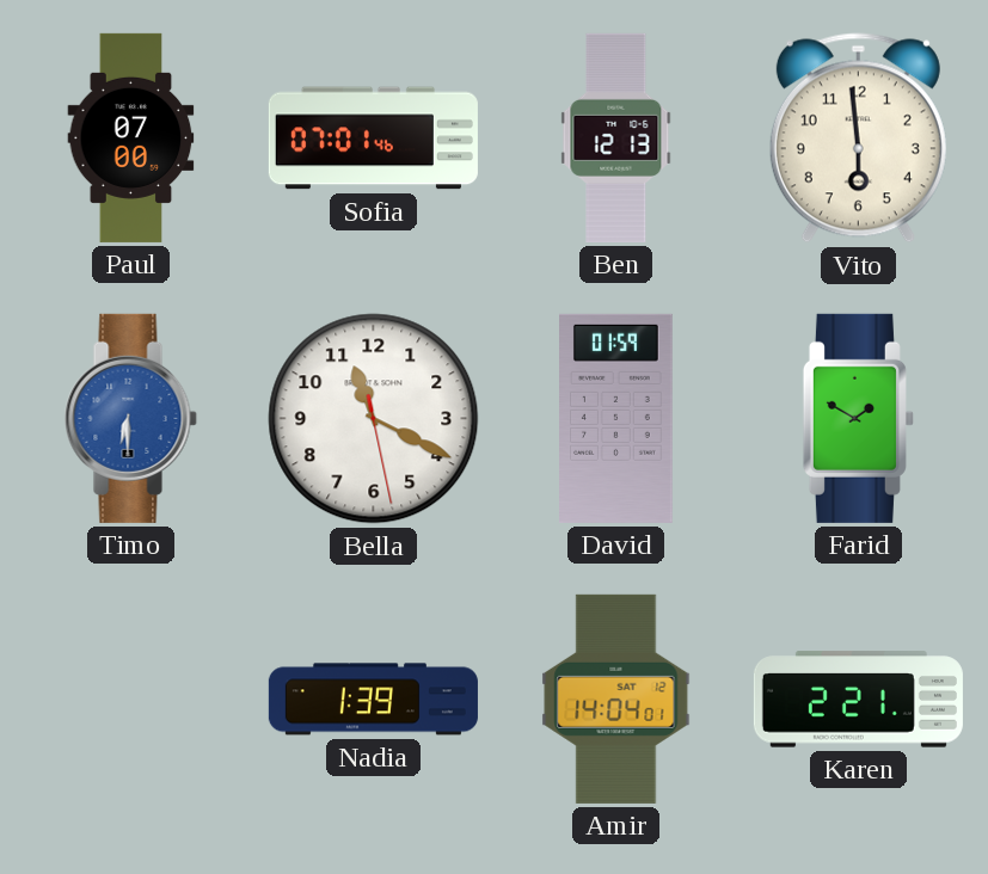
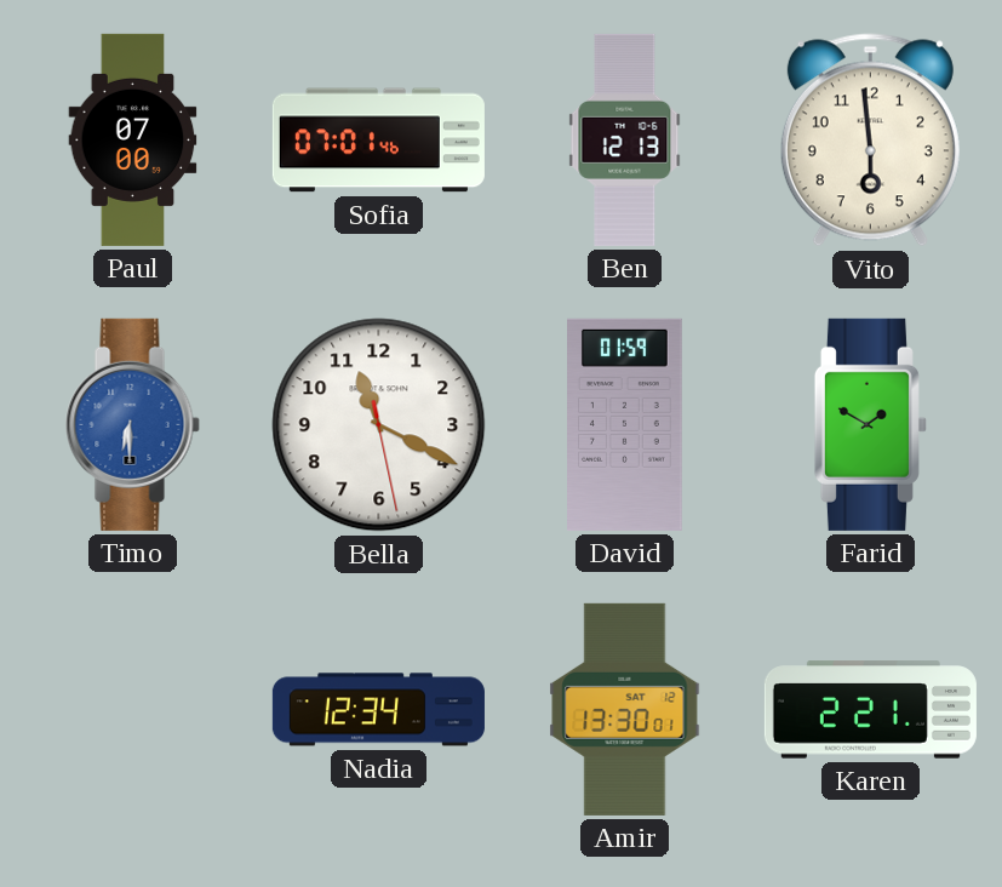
Nadia: 1:39 -> 12:34 (378, 710)
Amir: 14:04 -> 13:30 (625, 709)
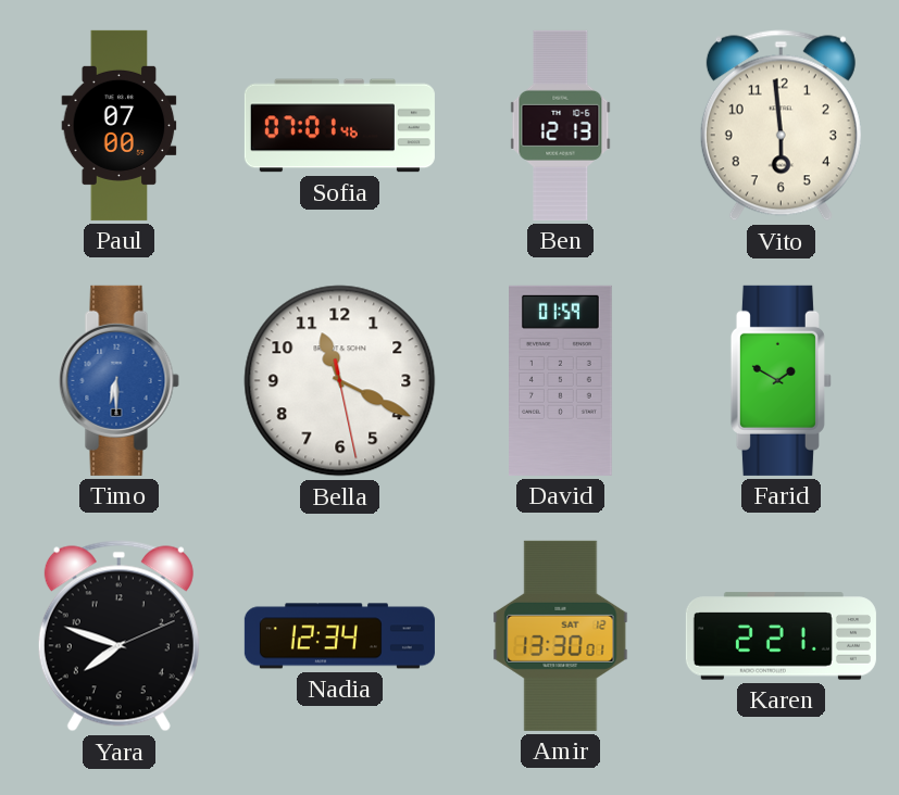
Yara: none -> 7:48 (118, 636)
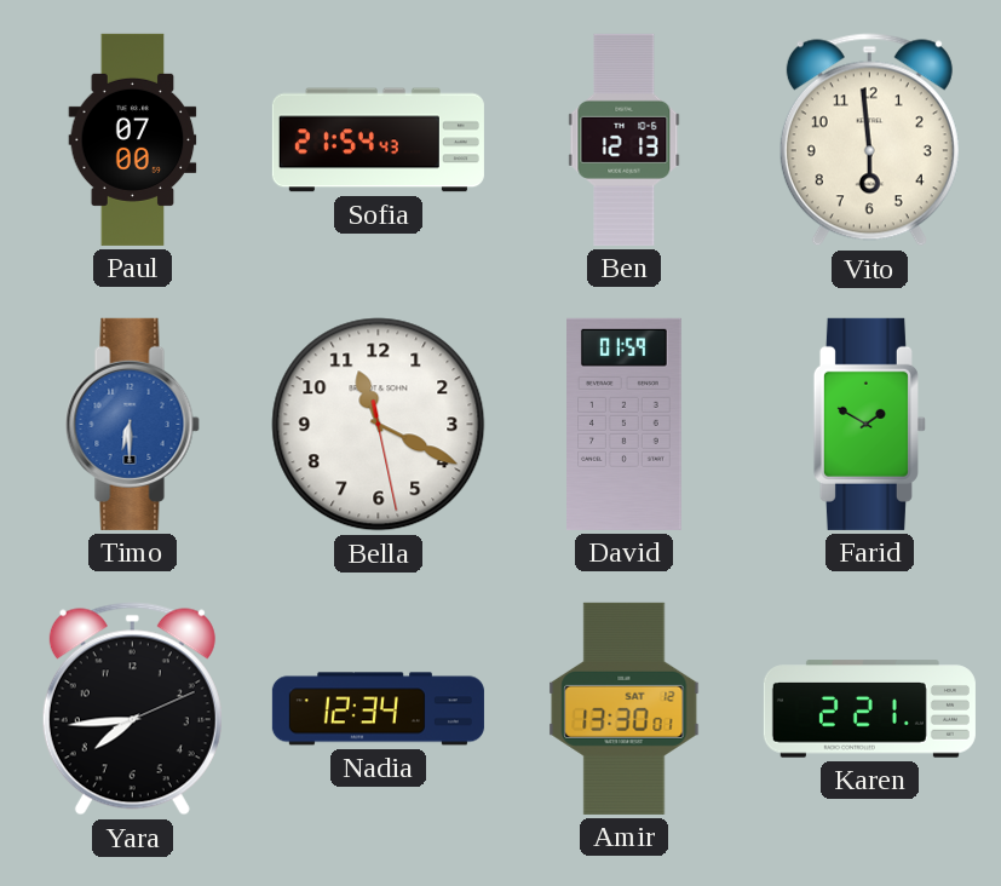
Sofia: 07:01 -> 21:54 (378, 140)
Yara: 7:48 -> 7:44 (132, 709)
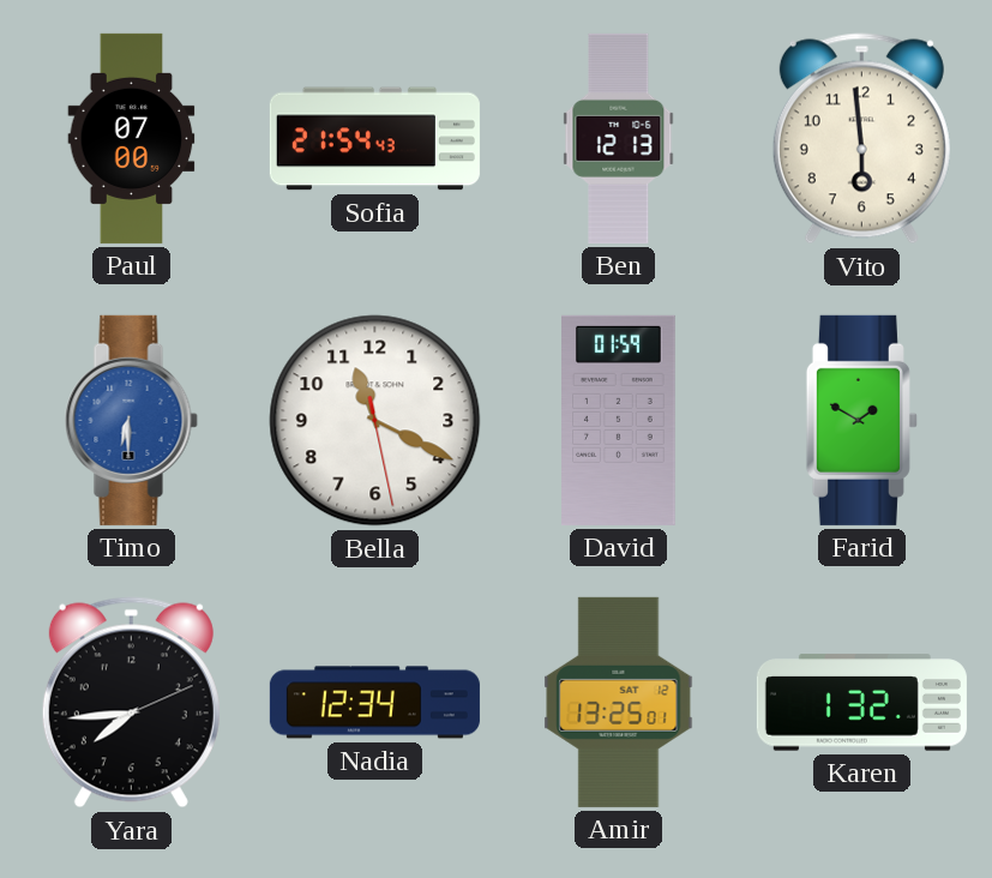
Amir: 13:30 -> 13:25 (619, 702)
Karen: 2:21 -> 1:32 (861, 703)
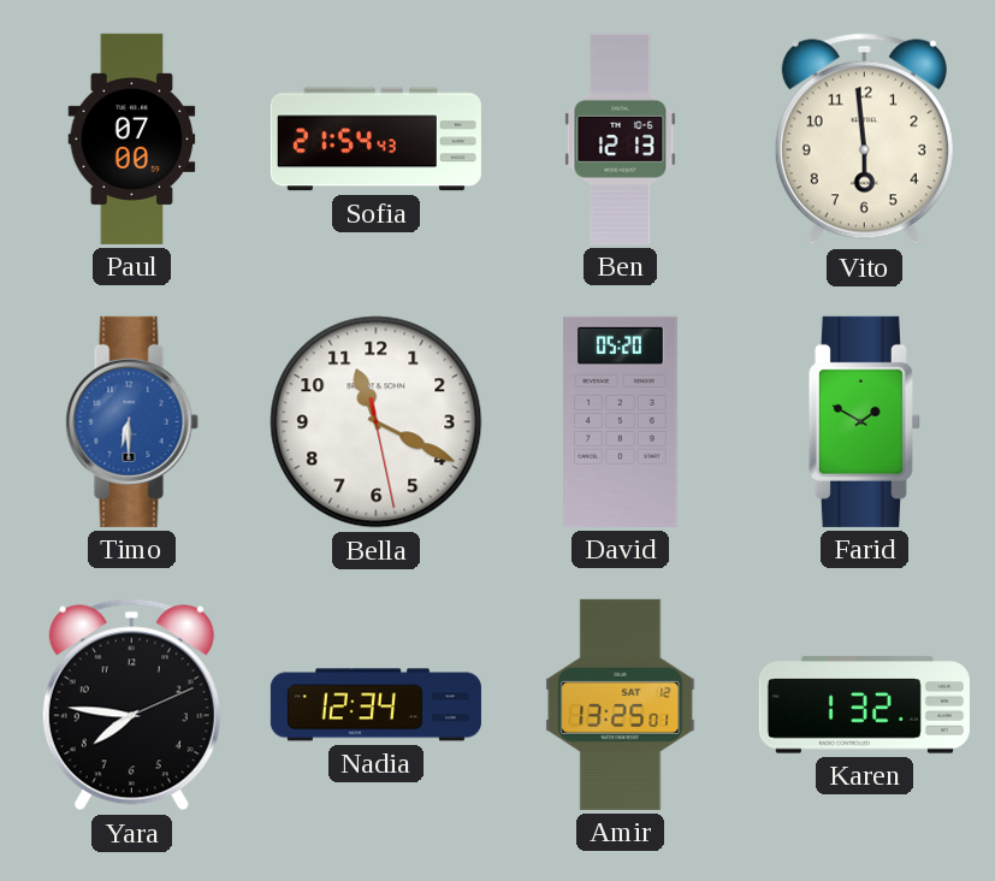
David: 01:59 -> 05:20 (621, 421)
Yara: 7:44 -> 7:46 (131, 705)
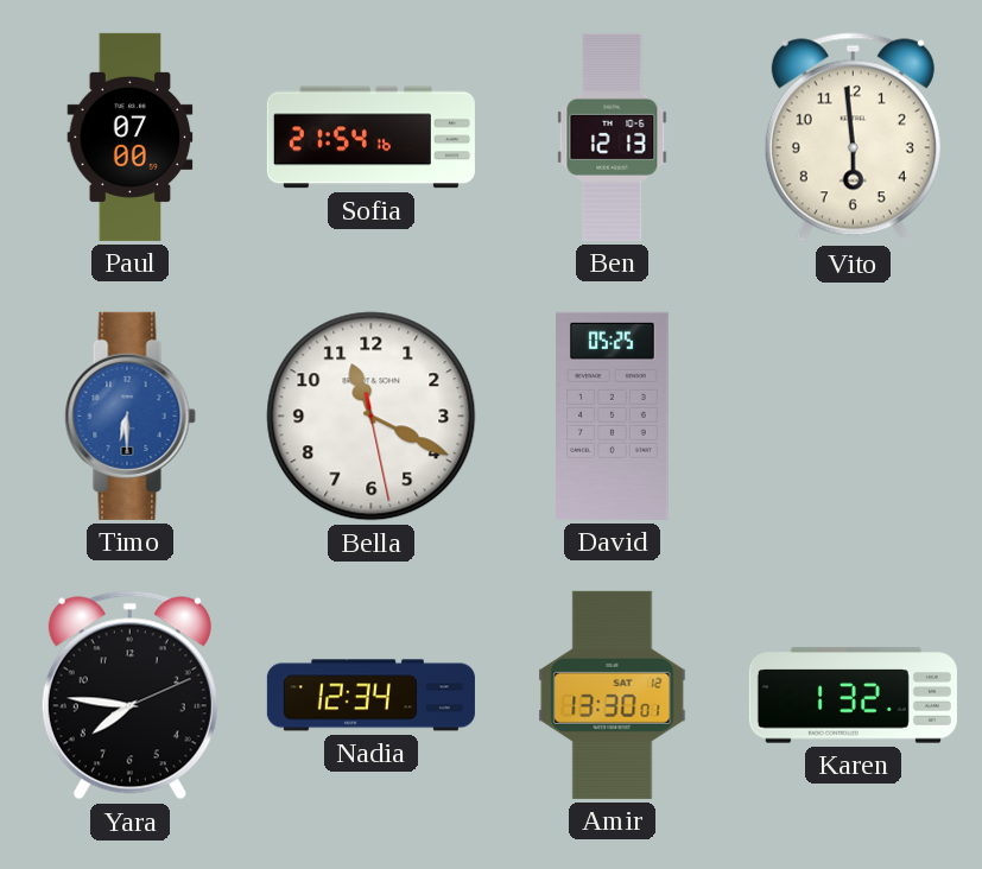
Sofia: 21:54:43 -> 21:54:16 (370, 138)
David: 05:20 -> 05:25 (613, 416)
Farid: 1:50 -> none (864, 421)
Amir: 13:25 -> 13:30 (613, 694)
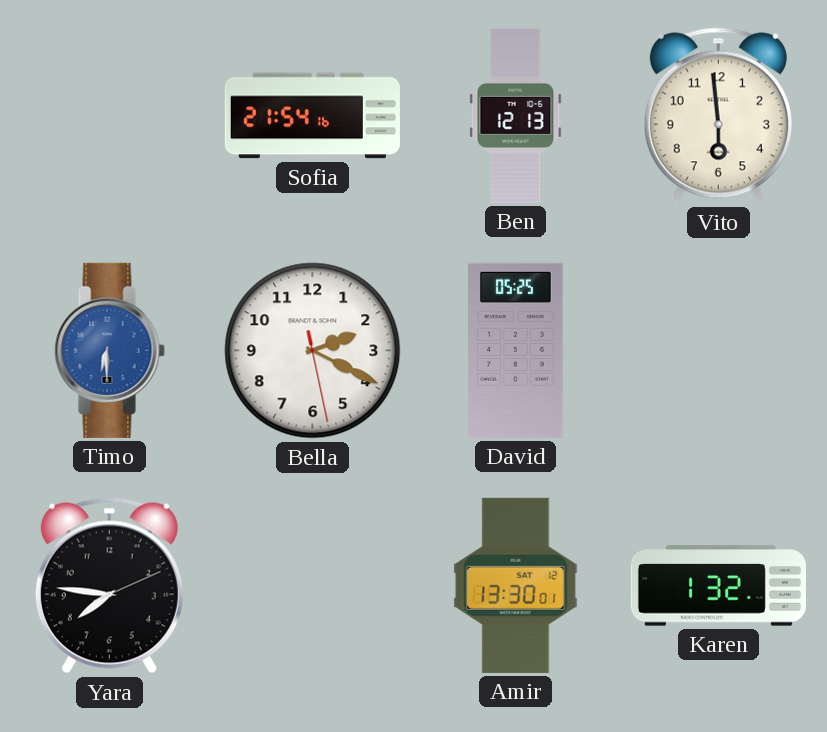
Paul: 07:00 -> none (131, 137)
Bella: 11:19 -> 2:19 (313, 351)
Nadia: 12:34 -> none (370, 696)
